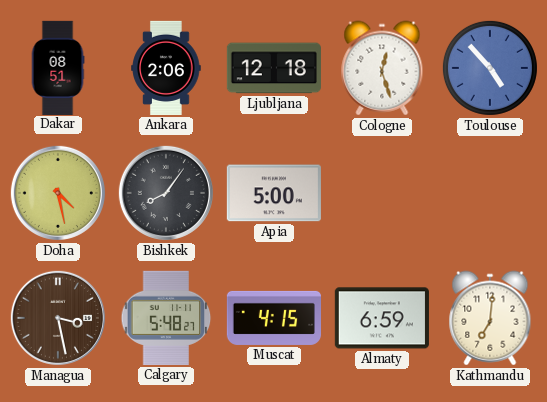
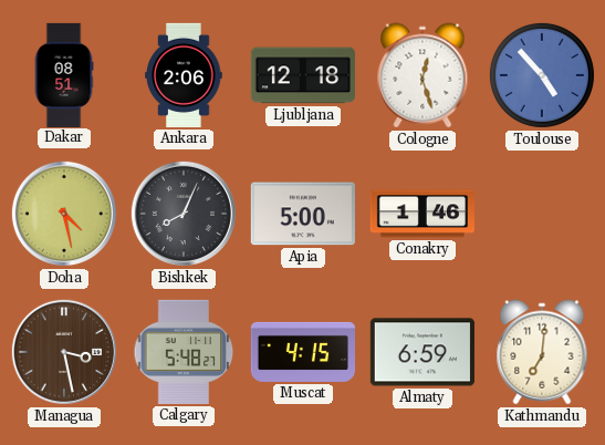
Bishkek: 8:06 -> 8:04 (184, 214)
Conakry: none -> 1:46 (423, 214)
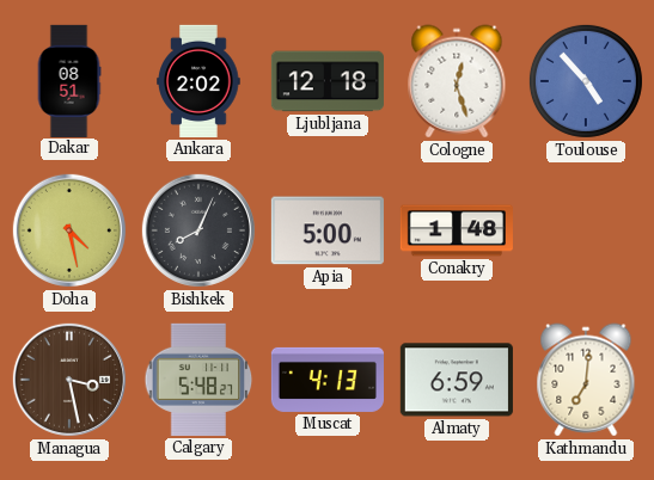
Ankara: 2:06 -> 2:02 (198, 81)
Conakry: 1:46 -> 1:48 (457, 230)
Muscat: 4:15 -> 4:13 (326, 380)
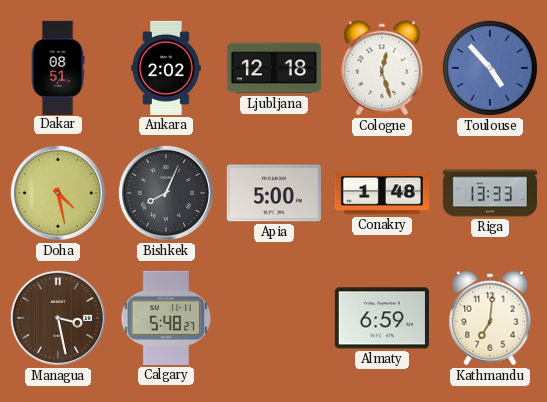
Riga: none -> 13:33 (490, 193)
Muscat: 4:13 -> none (326, 380)
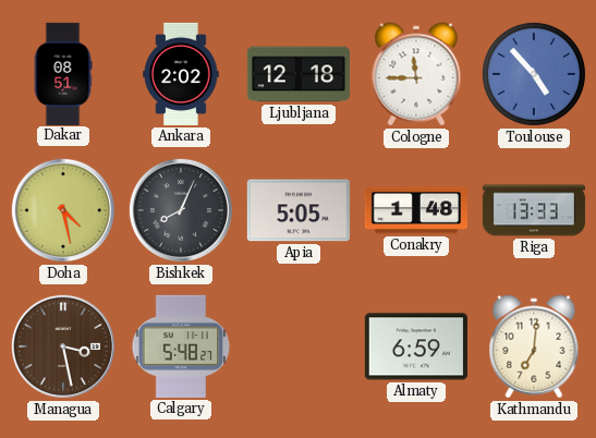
Cologne: 12:27 -> 11:45 (416, 74)
Apia: 5:00 -> 5:05 (299, 210)
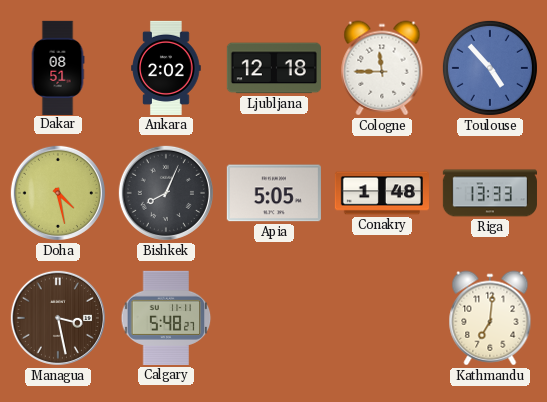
Almaty: 6:59 -> none (416, 346)
